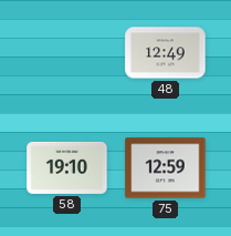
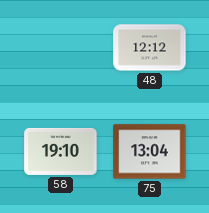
48: 12:49 -> 12:12 (150, 48)
75: 12:59 -> 13:04 (150, 152)
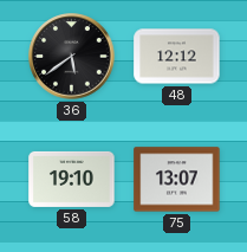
36: none -> 5:39 (72, 57)
75: 13:04 -> 13:07 (177, 180)
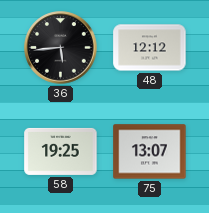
36: 5:39 -> 5:44 (61, 48)
58: 19:10 -> 19:25 (61, 151)
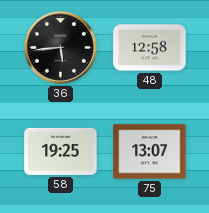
48: 12:12 -> 12:58 (150, 48)
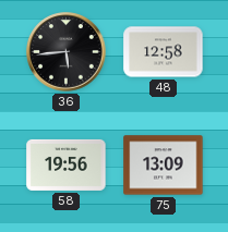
58: 19:25 -> 19:56 (67, 164)
75: 13:07 -> 13:09 (164, 166)
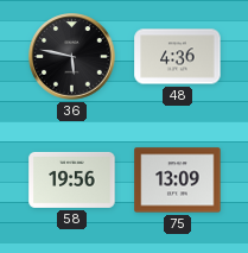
36: 5:44 -> 5:47 (72, 57)
48: 12:58 -> 4:36 (178, 57)
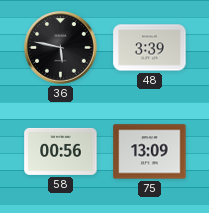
48: 4:36 -> 3:39 (150, 48)
58: 19:56 -> 00:56 (61, 151)
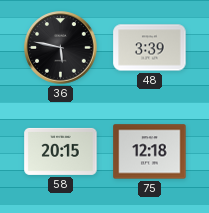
58: 00:56 -> 20:15 (61, 151)
75: 13:09 -> 12:18 (150, 152)
